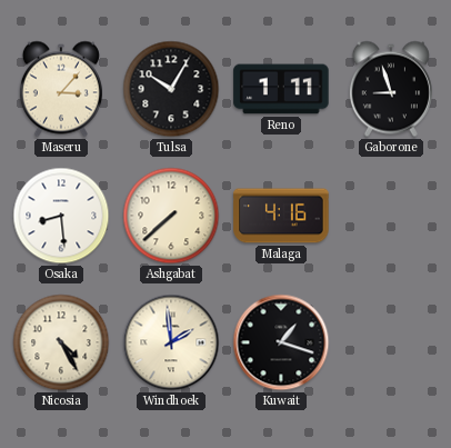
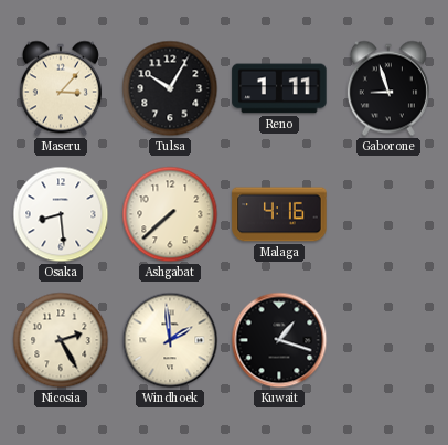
Nicosia: 4:25 -> 2:25 (61, 340)
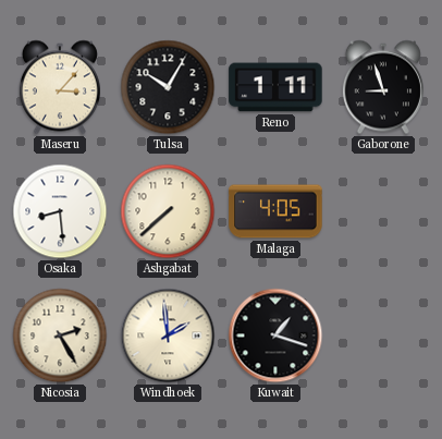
Malaga: 4:16 -> 4:05 (275, 211)
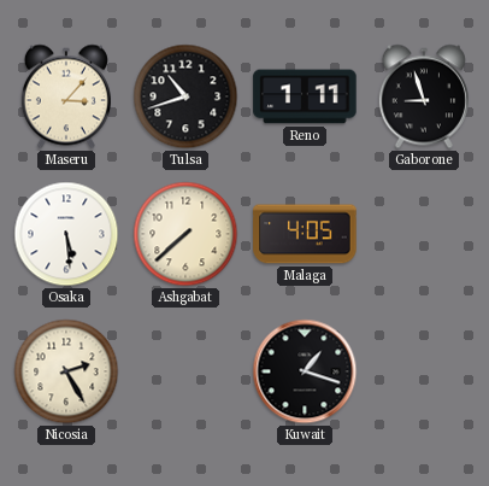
Tulsa: 10:05 -> 10:42 (185, 96)
Osaka: 8:29 -> 5:29 (66, 234)
Windhoek: 1:59 -> none (168, 336)
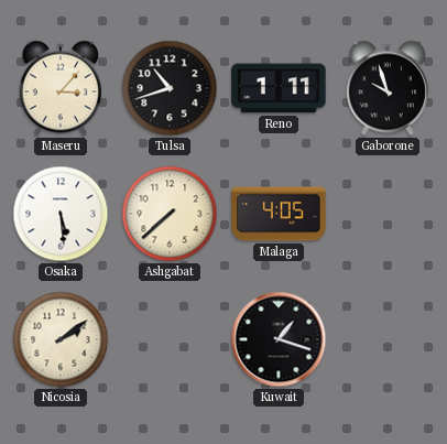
Gaborone: 8:57 -> 9:57 (388, 88)
Nicosia: 2:25 -> 2:09 (61, 339)
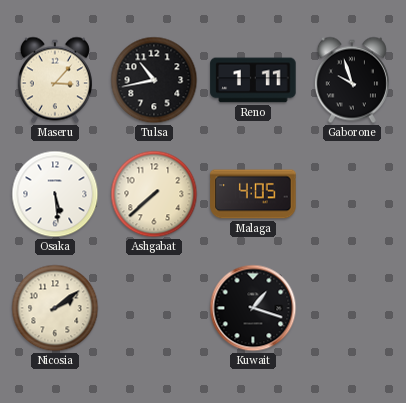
Tulsa: 10:42 -> 10:43 (154, 80)
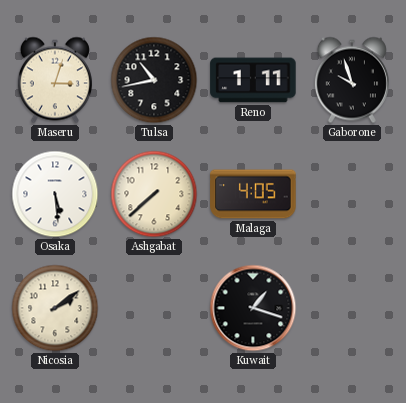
Maseru: 3:07 -> 3:03 (55, 80)
